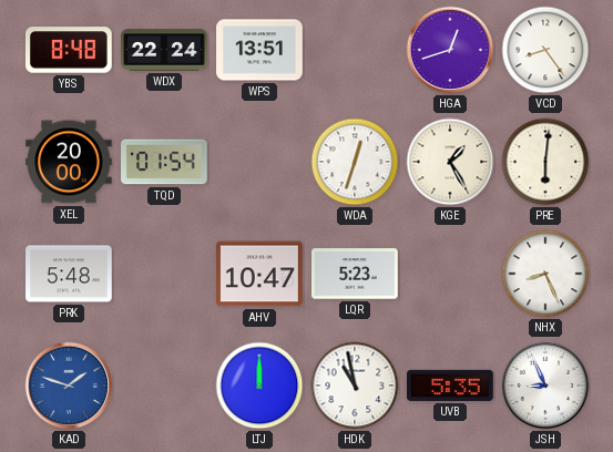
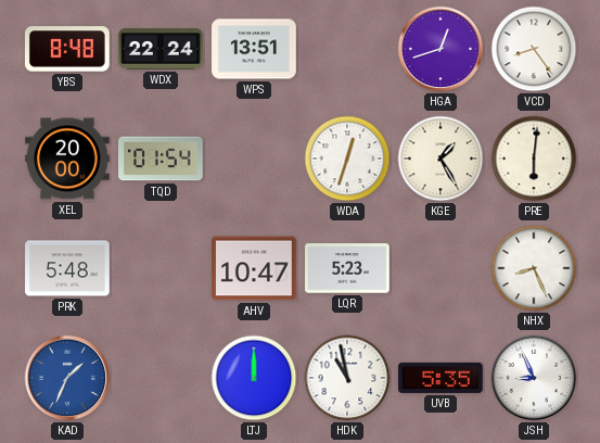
KAD: 1:48 -> 1:34 (67, 378)
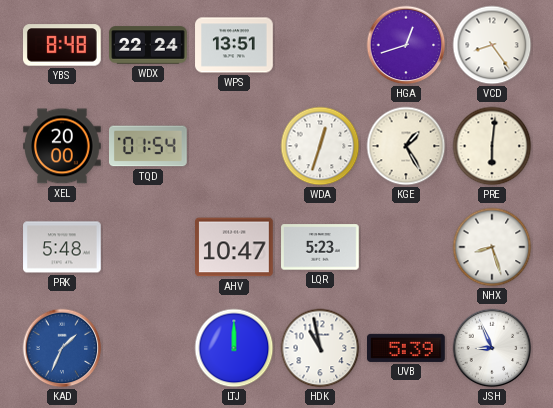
NHX: 8:26 -> 8:27 (492, 247)
UVB: 5:35 -> 5:39 (407, 348)
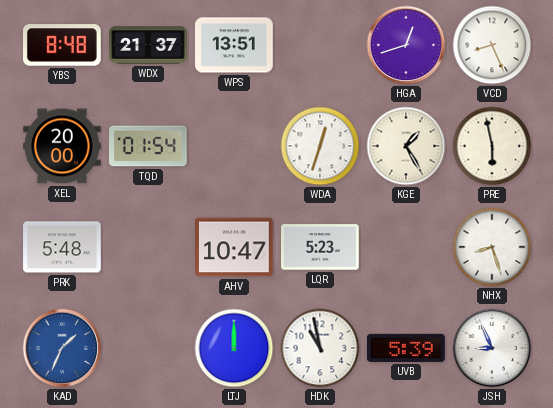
WDX: 22:24 -> 21:37 (148, 45)
VCD: 8:24 -> 8:26 (492, 45)
PRE: 6:01 -> 5:58 (492, 146)
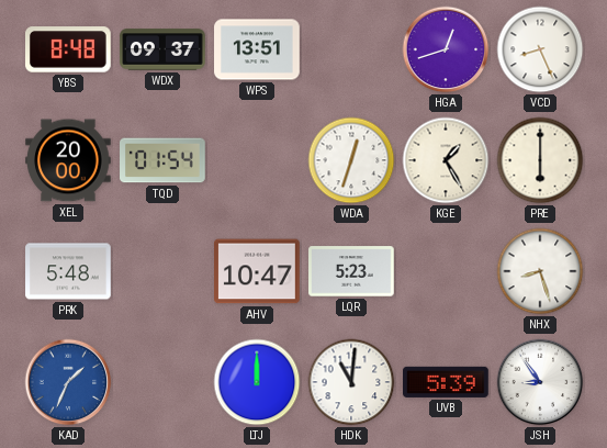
WDX: 21:37 -> 09:37 (162, 49)
PRE: 5:58 -> 6:00 (540, 160)
HDK: 10:58 -> 11:01 (351, 382)
JSH: 8:56 -> 8:54 (540, 382)
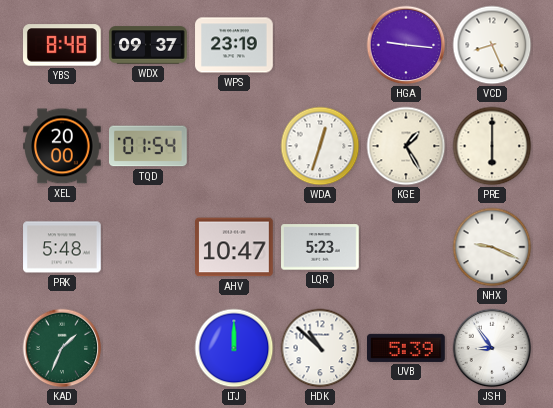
WPS: 13:51 -> 23:19 (234, 45)
HGA: 12:42 -> 9:16 (406, 45)
NHX: 8:27 -> 9:19 (492, 247)
KAD dial: blue -> green (62, 348)
HDK: 11:01 -> 10:52 (320, 348)
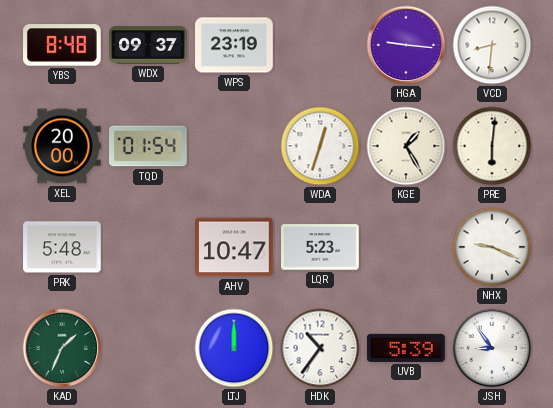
VCD: 8:26 -> 8:31 (492, 45)
PRE: 6:00 -> 6:01 (492, 146)
HDK: 10:52 -> 10:36 (320, 348)
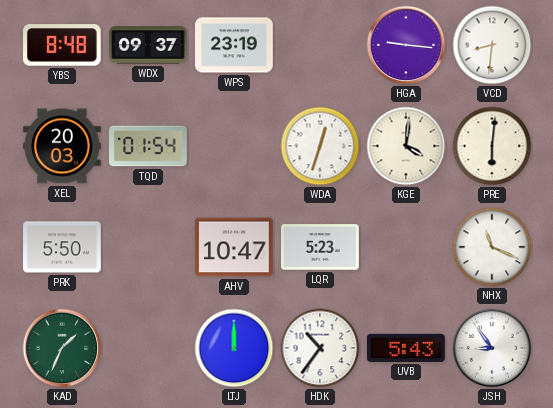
XEL: 20:00 -> 20:03 (62, 146)
KGE: 1:25 -> 4:01 (406, 146)
PRK: 5:48 -> 5:50 (62, 247)
NHX: 9:19 -> 11:19 (492, 247)
UVB: 5:39 -> 5:43 (407, 348)
